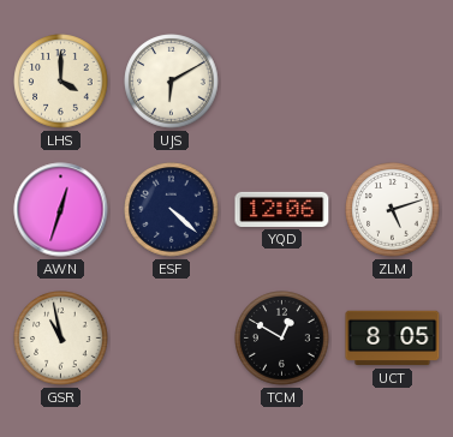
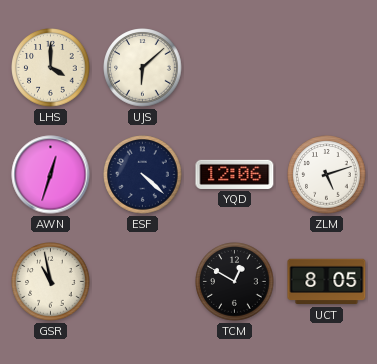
UJS: 6:10 -> 6:08 (143, 68)
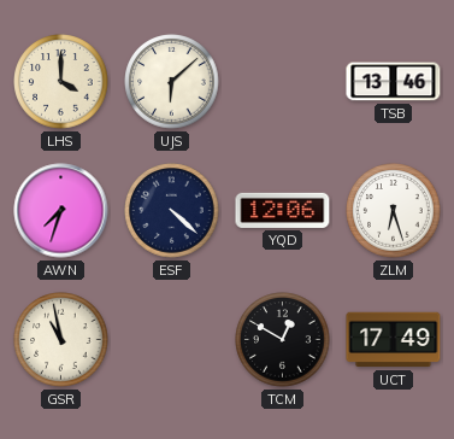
TSB: none -> 13:46 (394, 82)
AWN: 12:33 -> 7:33 (61, 211)
ZLM: 5:12 -> 6:27 (394, 211)
UCT: 8:05 -> 17:49 (394, 340)
